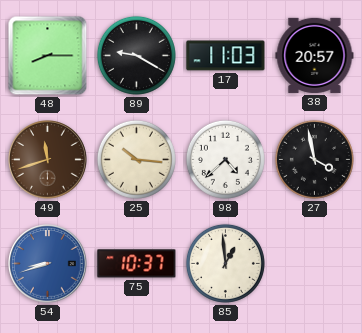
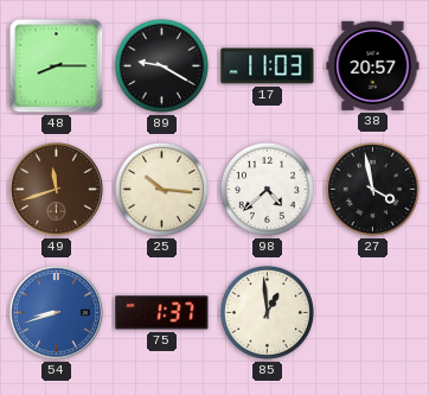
75: 10:37 -> 1:37 (162, 313)
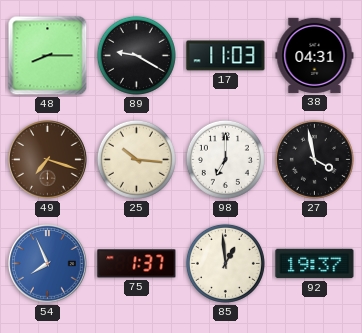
38: 20:57 -> 04:31 (315, 55)
49: 11:42 -> 7:18 (48, 160)
98: 4:38 -> 7:00 (225, 159)
54: 8:42 -> 7:56 (48, 264)
92: none -> 19:37 (315, 264)
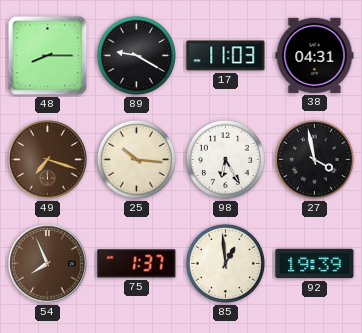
98: 7:00 -> 6:25 (225, 159)
54 dial: blue -> brown (48, 264)
92: 19:37 -> 19:39 (315, 264)
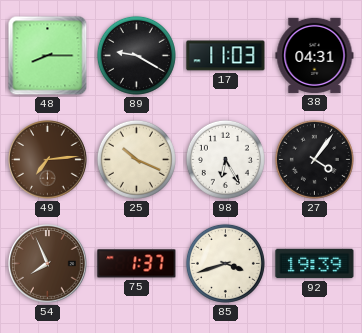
49: 7:18 -> 7:14 (48, 160)
25: 10:16 -> 10:19 (136, 159)
27: 3:58 -> 4:06 (314, 159)
85: 12:59 -> 3:42 (225, 263)
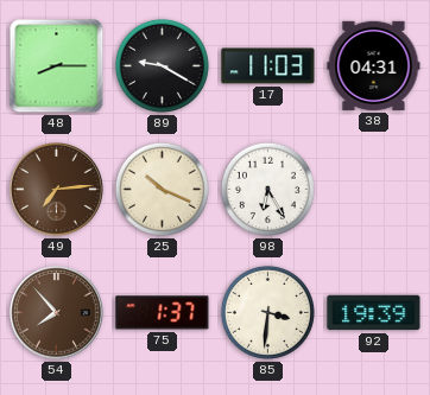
27: 4:06 -> none (314, 159)
54: 7:56 -> 7:53 (57, 313)
85: 3:42 -> 3:31 (267, 312)
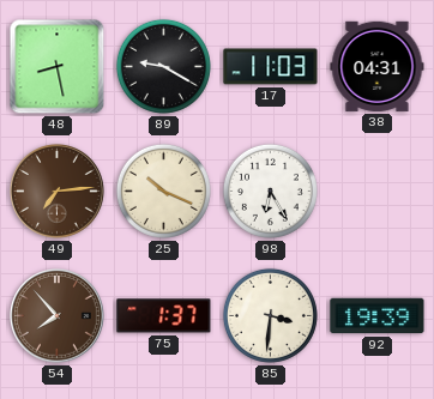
48: 8:15 -> 8:28 (58, 67)
